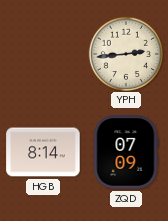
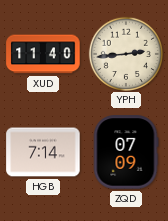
XUD: none -> 11:40 (43, 54)
HGB: 8:14 -> 7:14 (43, 152)
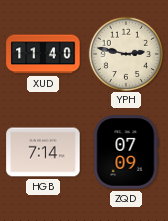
YPH: 2:44 -> 2:47 (125, 53)
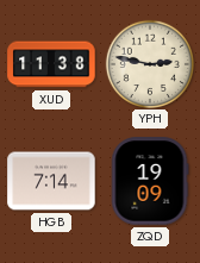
XUD: 11:40 -> 11:38 (51, 64)
ZQD: 07:09 -> 19:09 (150, 181)
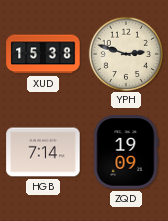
XUD: 11:38 -> 15:38 (43, 54)
YPH: 2:47 -> 2:48 (125, 53)
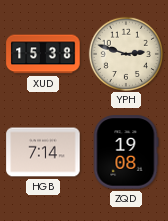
ZQD: 19:09 -> 19:08 (126, 152)
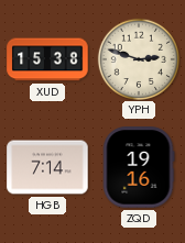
ZQD: 19:08 -> 19:16 (139, 167)
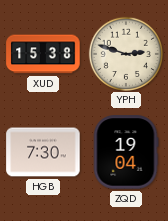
HGB: 7:14 -> 7:30 (43, 152)
ZQD: 19:16 -> 19:04 (126, 152)
